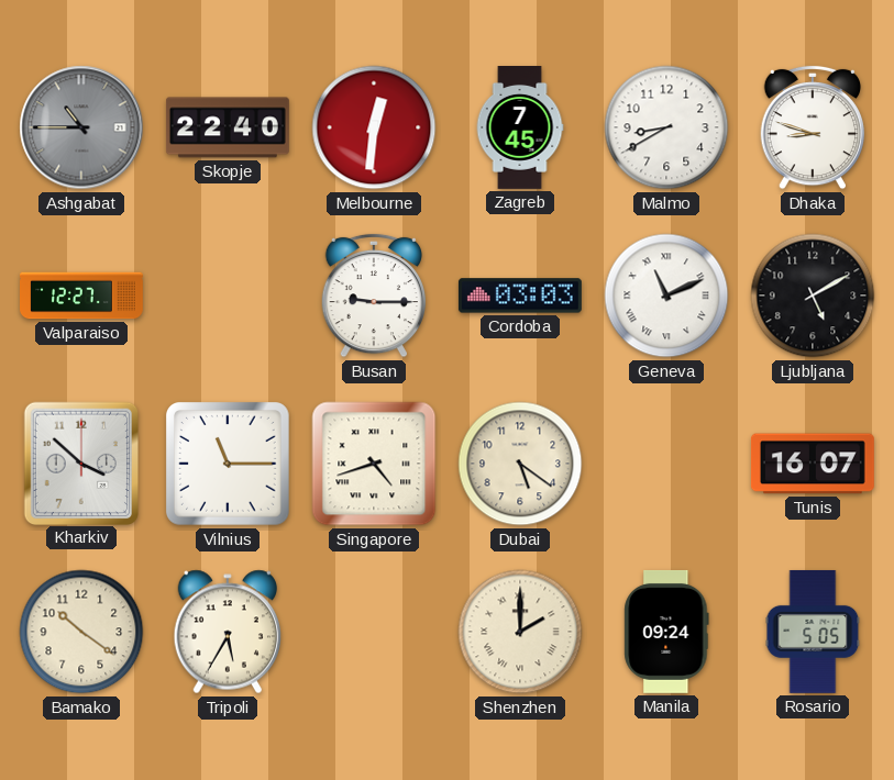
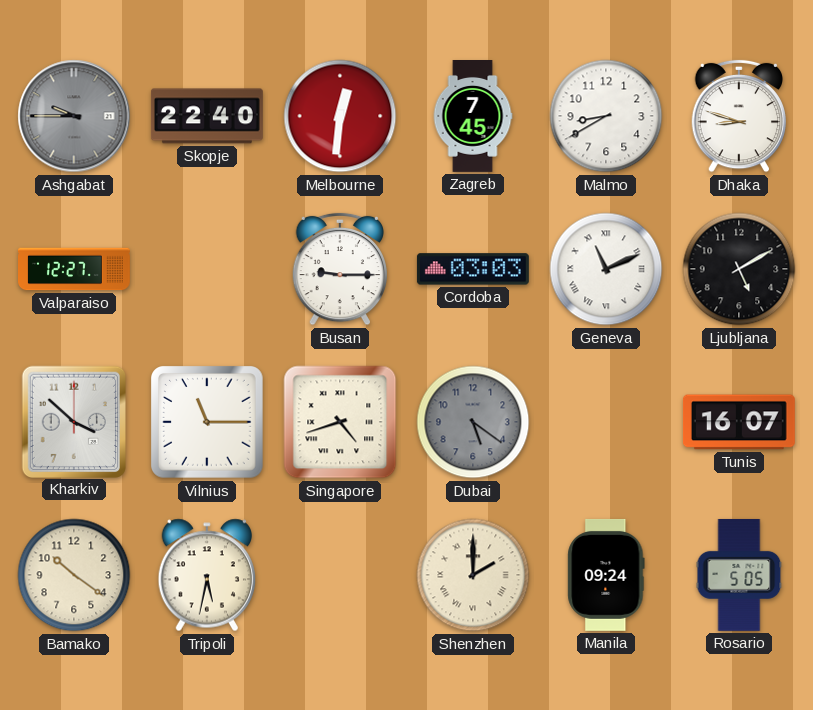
Ashgabat: 10:45 -> 9:45 (74, 116)
Dubai dial: cream -> grey (473, 422)
Tripoli: 5:35 -> 5:32 (207, 575)
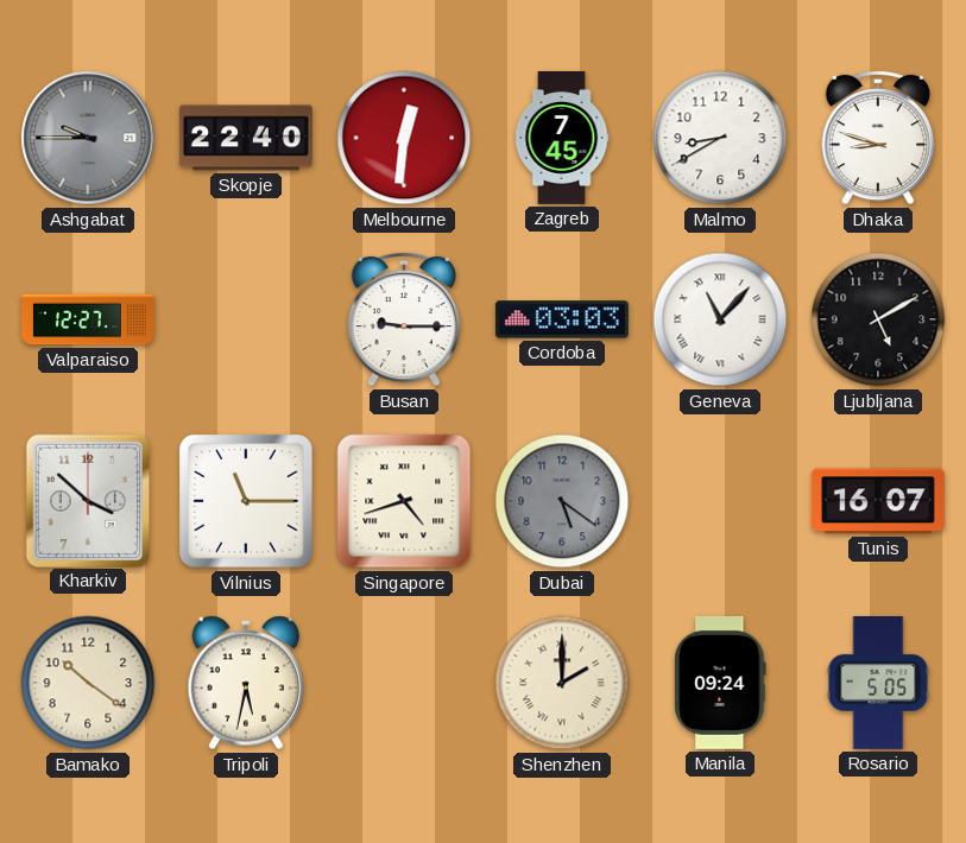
Geneva: 11:11 -> 11:07 (720, 319)
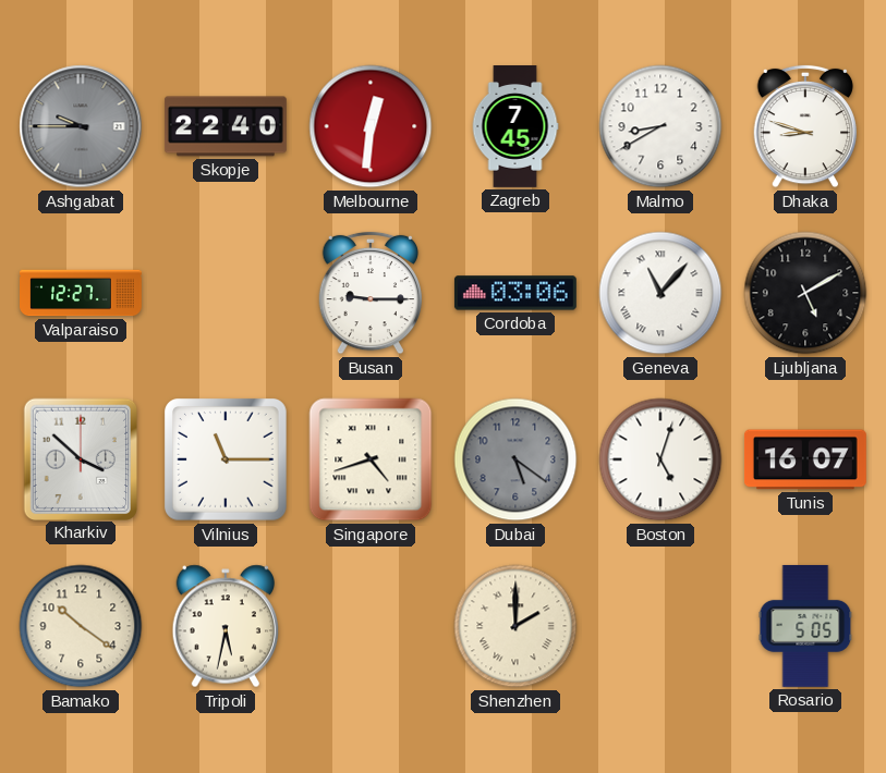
Cordoba: 03:03 -> 03:06 (515, 293)
Boston: none -> 5:03 (660, 459)
Manila: 09:24 -> none (720, 683)
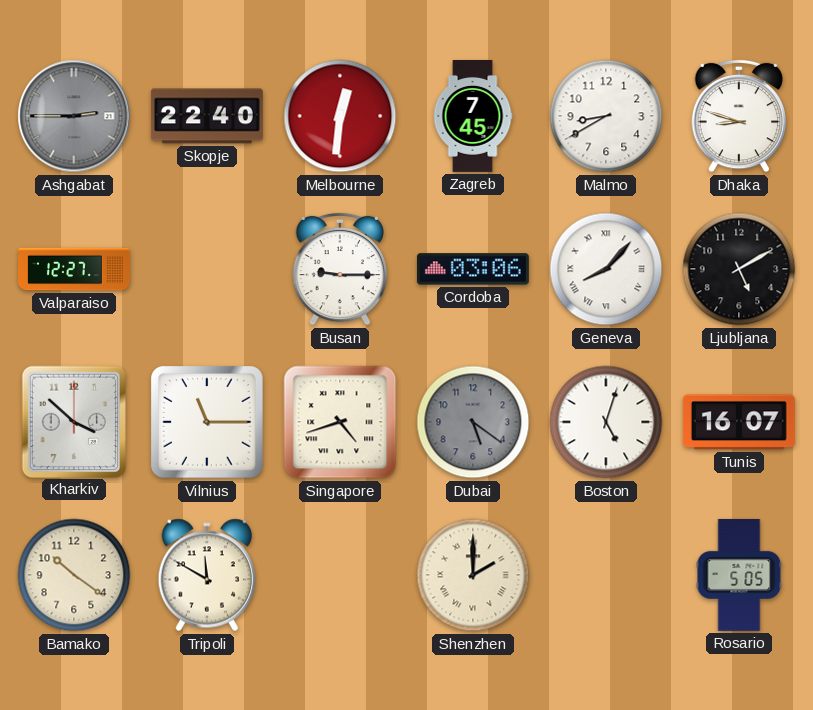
Ashgabat: 9:45 -> 2:45 (74, 116)
Geneva: 11:07 -> 8:07 (606, 269)
Tripoli: 5:32 -> 11:50 (207, 575)
